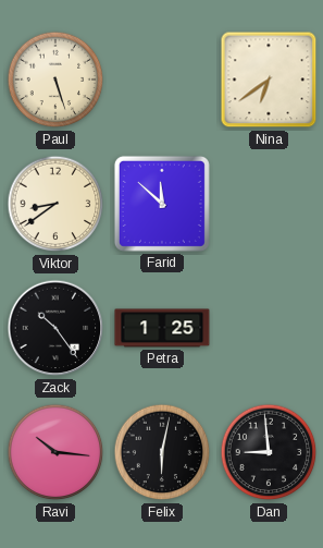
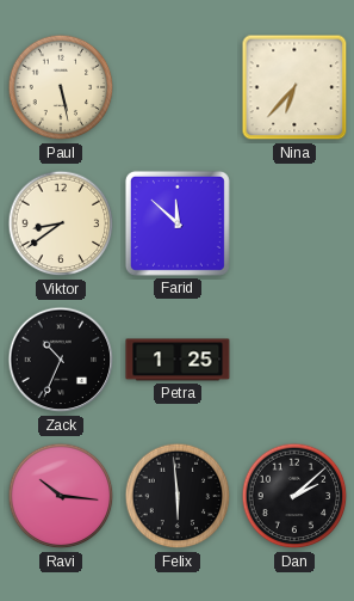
Paul: 5:27 -> 5:28 (61, 87)
Nina: 6:39 -> 6:37 (294, 87)
Zack: 10:24 -> 10:34 (61, 360)
Felix: 6:02 -> 5:59 (178, 496)
Dan: 8:59 -> 2:08 (294, 496)
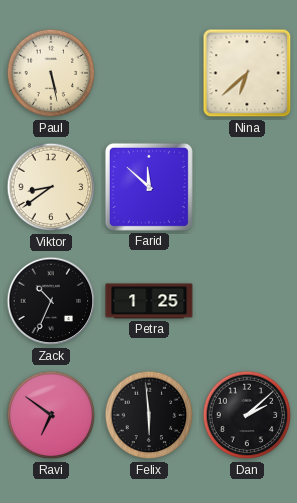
Nina: 6:37 -> 6:38 (247, 73)
Ravi: 10:16 -> 6:51 (51, 415)
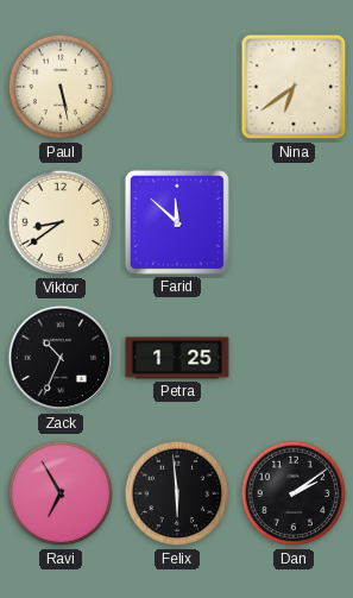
Nina: 6:38 -> 6:39 (294, 87)
Ravi: 6:51 -> 6:55 (61, 493)
Dan: 2:08 -> 2:09 (294, 493)
